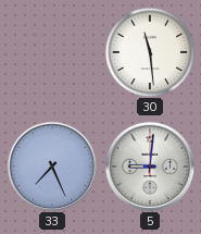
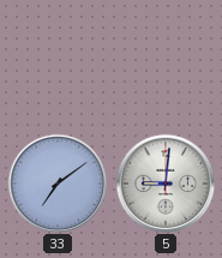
30: 11:29 -> none (150, 52)
33: 7:26 -> 7:09 (58, 184)
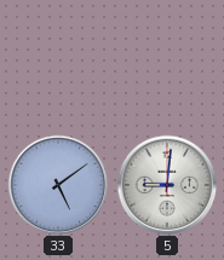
33: 7:09 -> 5:09 (58, 185)
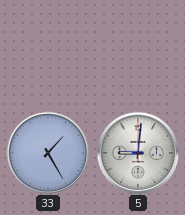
33: 5:09 -> 1:25 (48, 153)
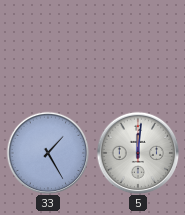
5: 9:01 -> 12:01 (138, 153)
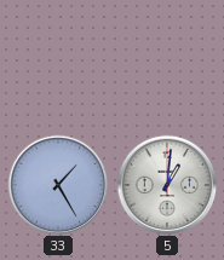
5: 12:01 -> 1:01 (167, 185)
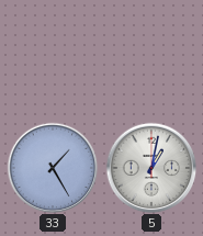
5: 1:01 -> 1:02 (151, 168)
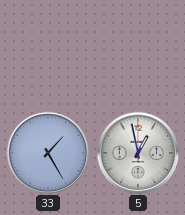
5: 1:02 -> 12:58 (138, 153)
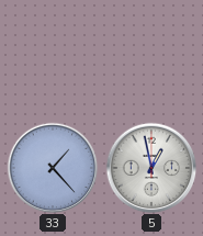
33: 1:25 -> 1:23 (53, 168)
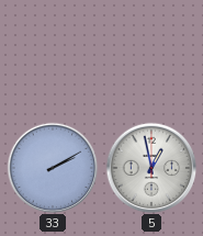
33: 1:23 -> 2:10 (53, 168)
